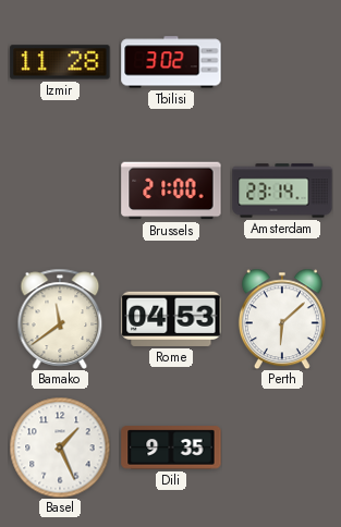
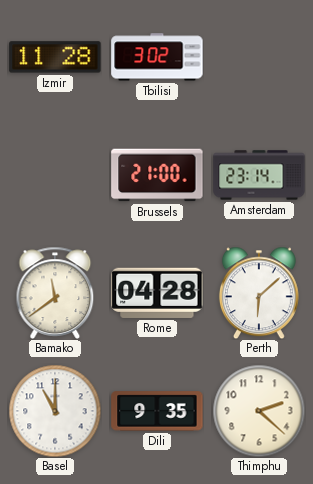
Rome: 04:53 -> 04:28 (157, 293)
Basel: 1:26 -> 11:00 (55, 411)
Thimphu: none -> 2:22 (259, 411)
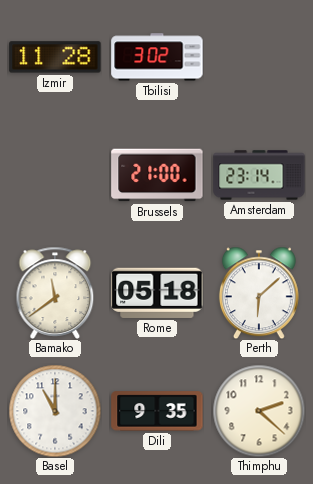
Rome: 04:28 -> 05:18 (157, 293)
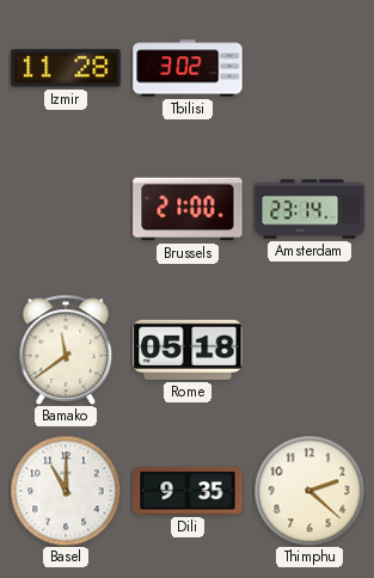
Perth: 6:08 -> none (259, 293)
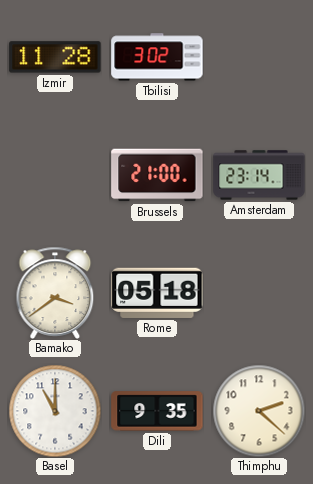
Bamako: 11:39 -> 3:39 (55, 293)
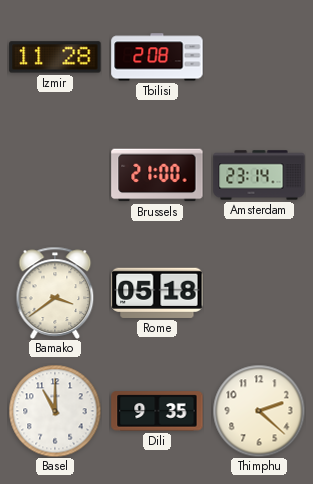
Tbilisi: 3:02 -> 2:08 (157, 57)
